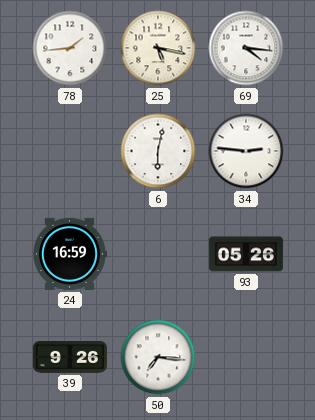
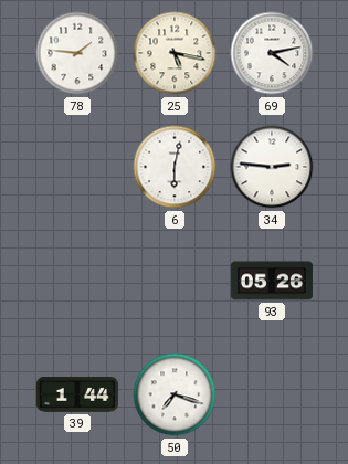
78: 1:44 -> 1:46 (77, 53)
69: 4:16 -> 4:13 (272, 53)
24: 16:59 -> none (70, 254)
39: 9:26 -> 1:44 (77, 396)
50: 7:16 -> 7:18 (175, 394)
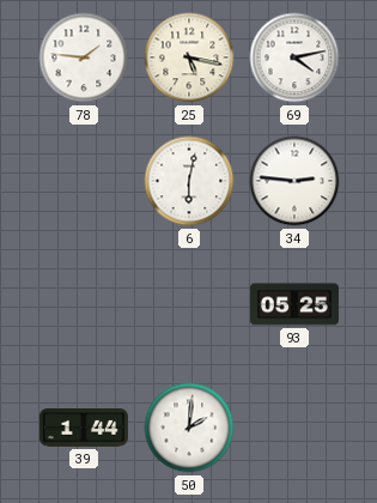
93: 05:26 -> 05:25 (294, 304)
50: 7:18 -> 2:01 (189, 428)
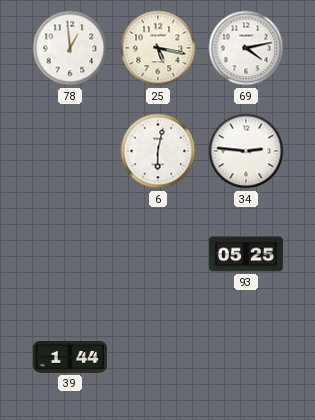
78: 1:46 -> 12:59 (70, 48)
50: 2:01 -> none (189, 428)
